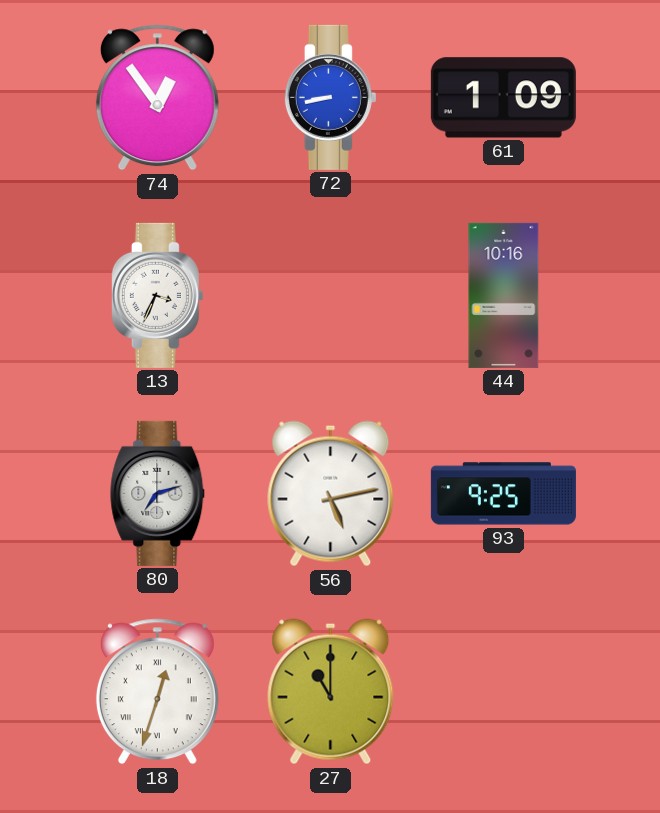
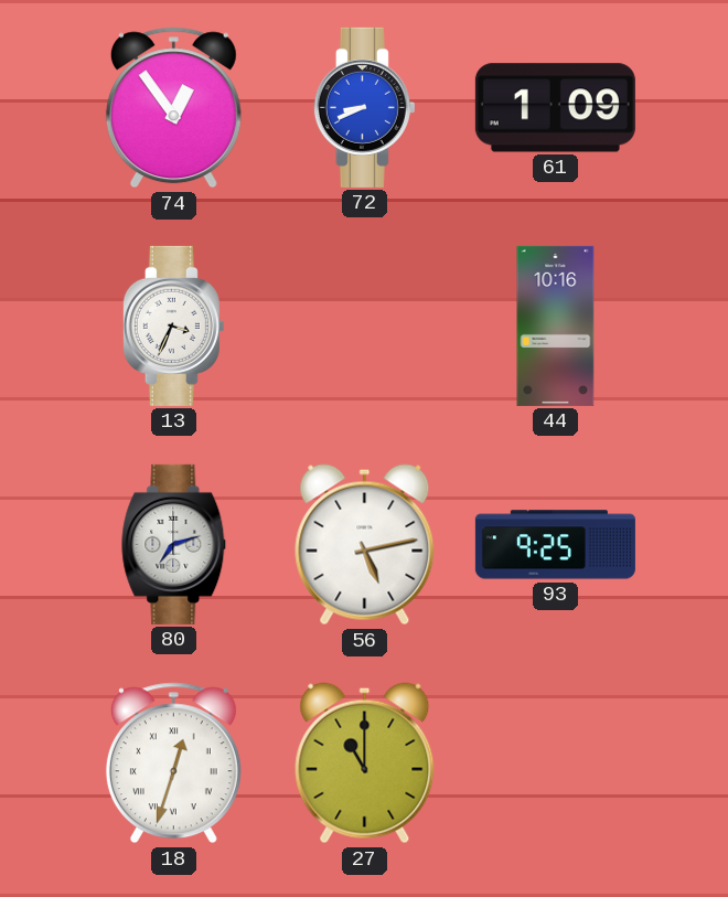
72: 8:43 -> 8:41 (364, 107)
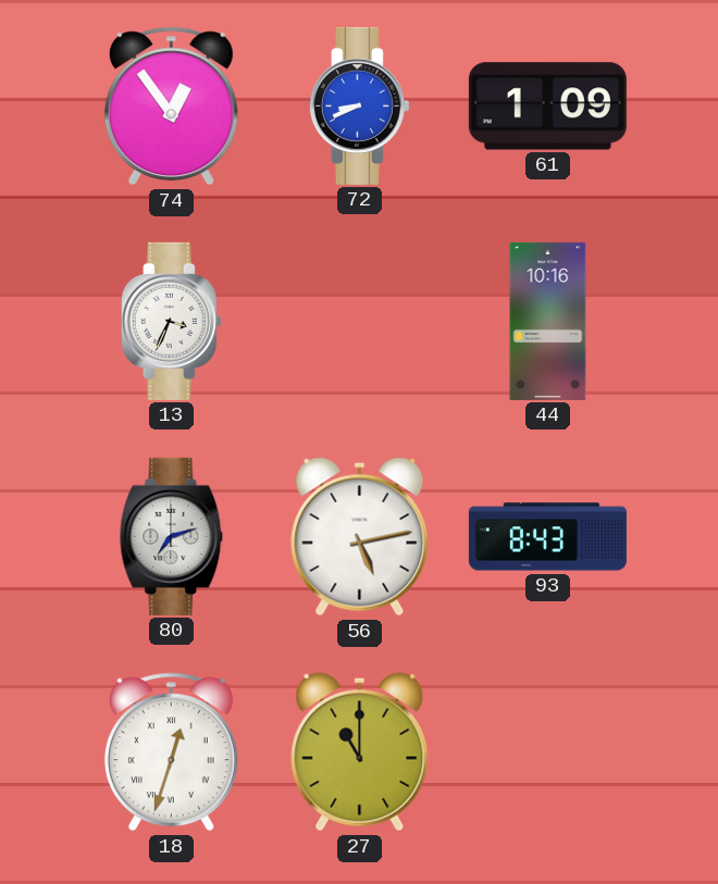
93: 9:25 -> 8:43 (547, 537)
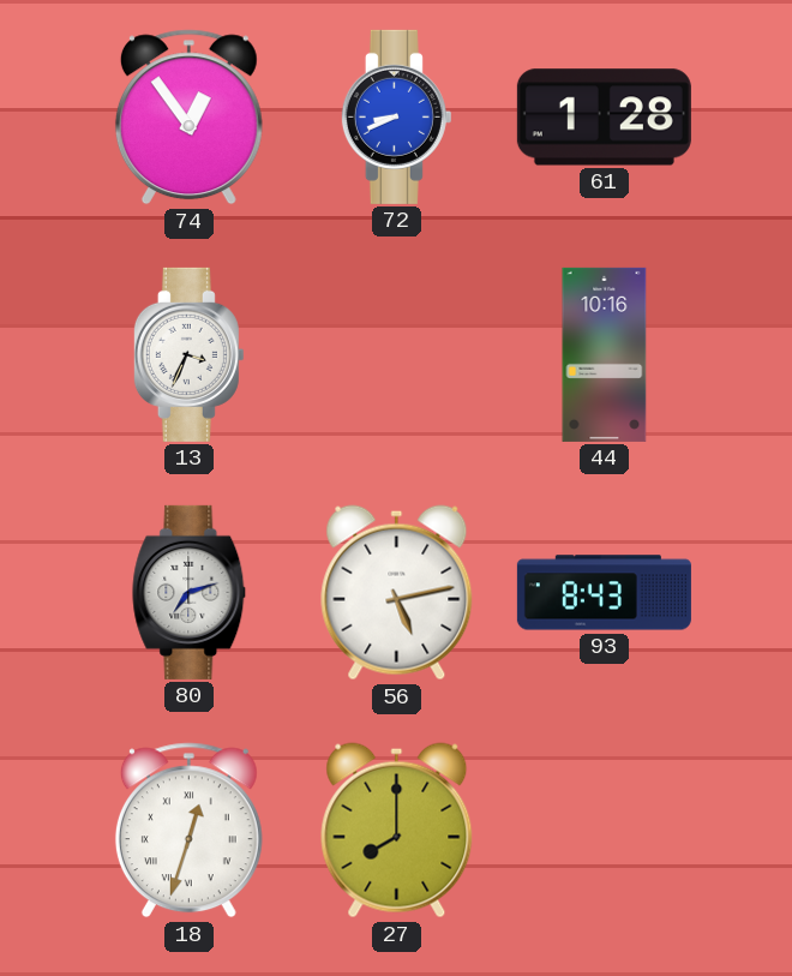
61: 1:09 -> 1:28 (604, 118)
27: 11:00 -> 8:00 (397, 831)
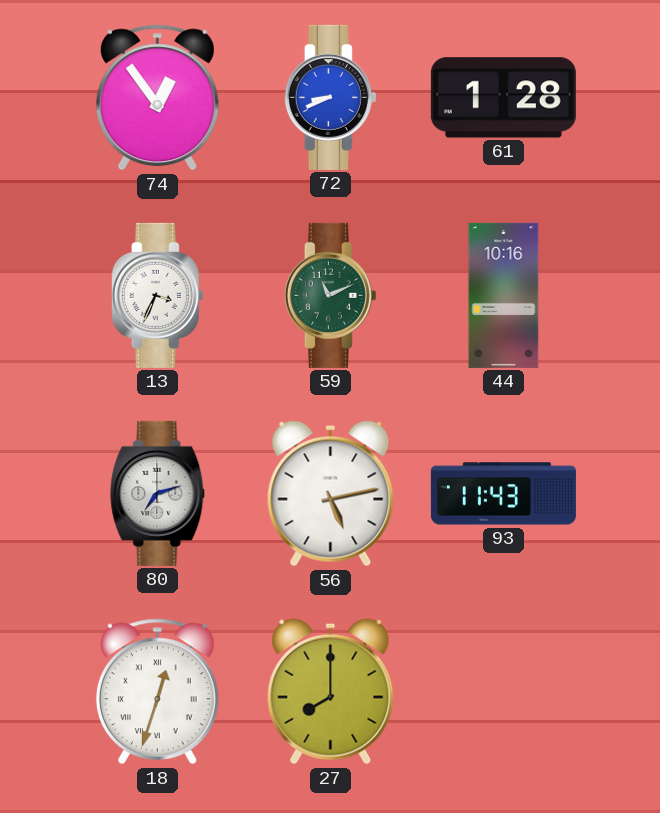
59: none -> 11:11 (330, 295)
93: 8:43 -> 11:43 (503, 494)
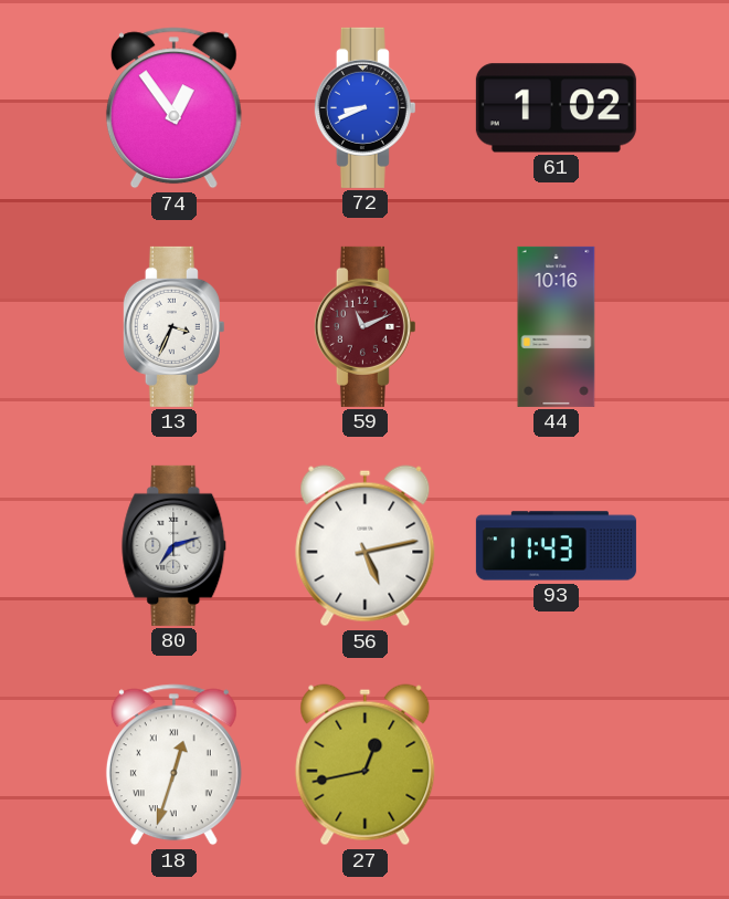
61: 1:28 -> 1:02 (556, 108)
59 dial: green -> burgundy (364, 326)
27: 8:00 -> 12:43 (366, 765)
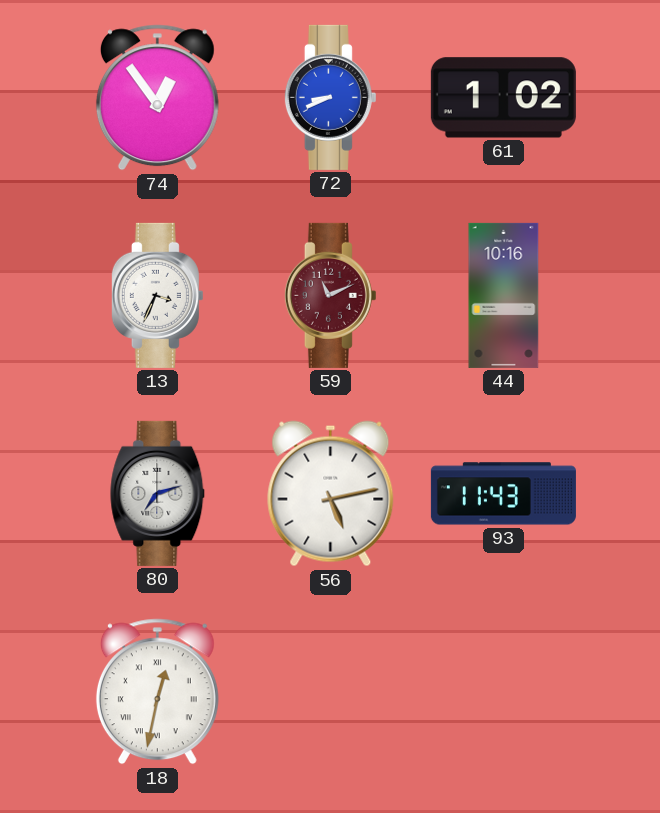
18: 12:33 -> 12:32 (157, 692)
27: 12:43 -> none (366, 765)
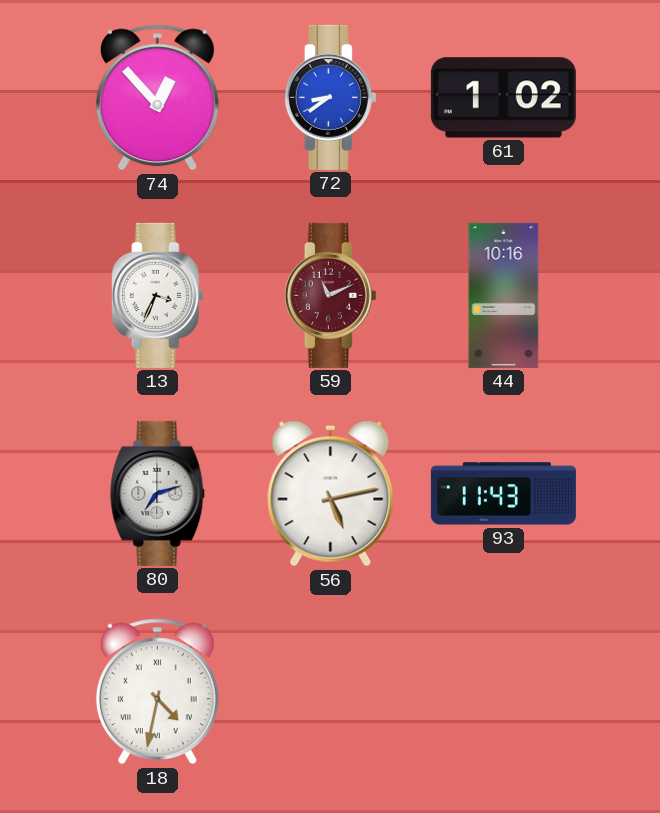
74: 12:54 -> 12:53 (157, 98)
72: 8:41 -> 8:39 (330, 97)
18: 12:32 -> 4:32 (157, 692)
